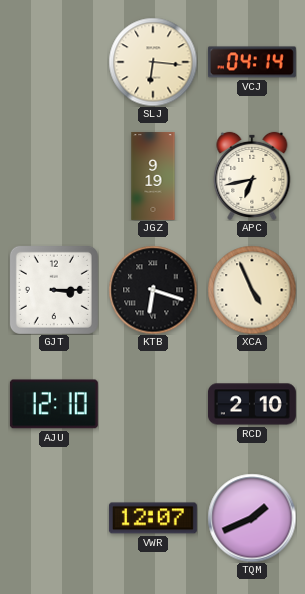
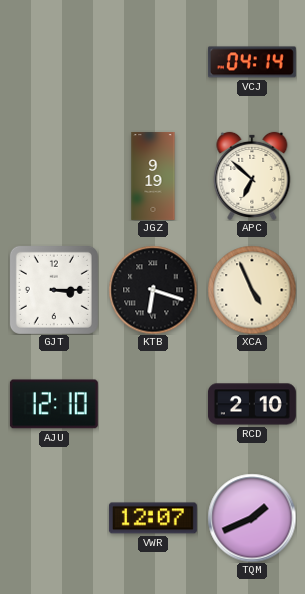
SLJ: 6:16 -> none (153, 62)
APC: 6:43 -> 6:52 (252, 176)
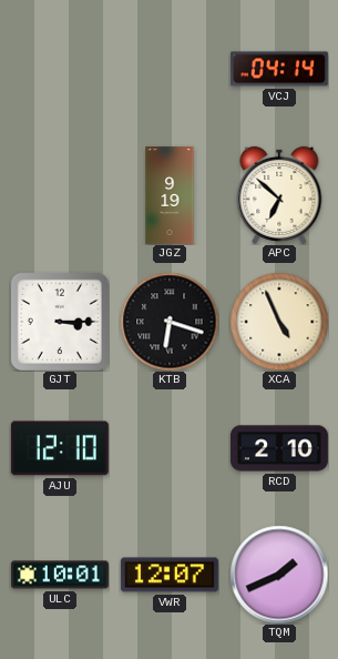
ULC: none -> 10:01 (60, 575)
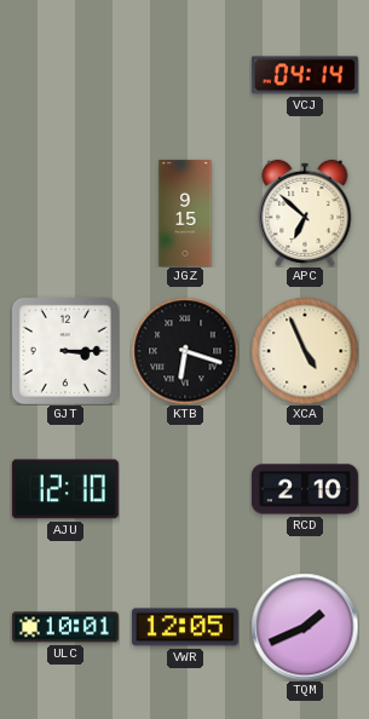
JGZ: 9:19 -> 9:15 (185, 213)
VWR: 12:07 -> 12:05 (185, 627)
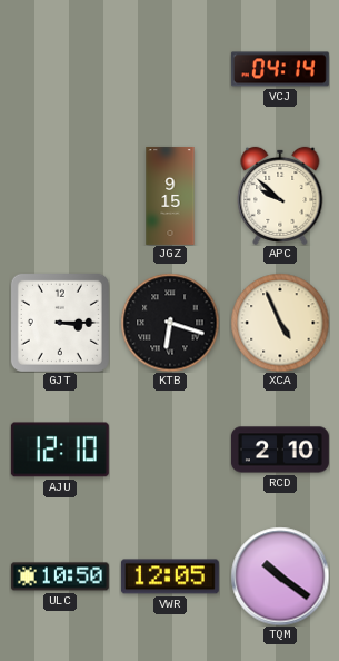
APC: 6:52 -> 9:52 (280, 196)
ULC: 10:01 -> 10:50 (60, 576)
TQM: 1:41 -> 10:21 (280, 576)
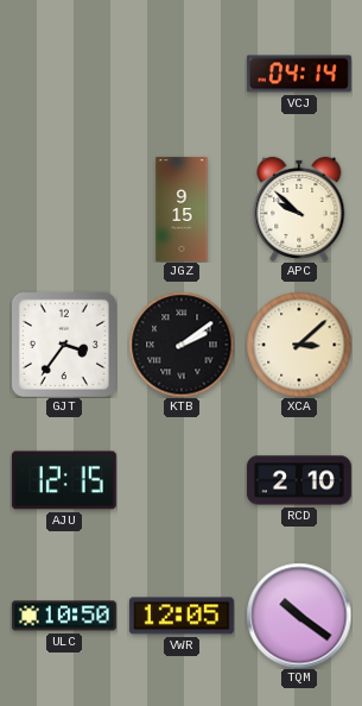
GJT: 3:15 -> 3:36 (64, 345)
KTB: 6:18 -> 2:09 (182, 345)
XCA: 4:56 -> 3:08 (299, 345)
AJU: 12:10 -> 12:15 (64, 480)
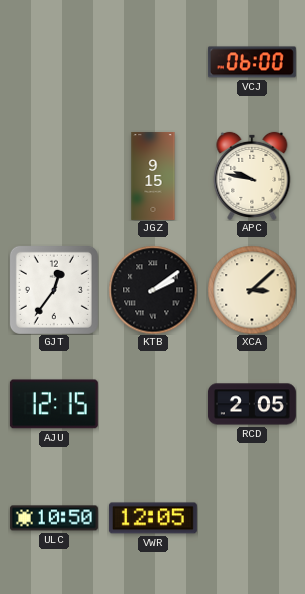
VCJ: 04:14 -> 06:00 (252, 62)
APC: 9:52 -> 9:47 (252, 176)
GJT: 3:36 -> 12:36 (54, 290)
RCD: 2:10 -> 2:05 (252, 404)
TQM: 10:21 -> none (299, 616)
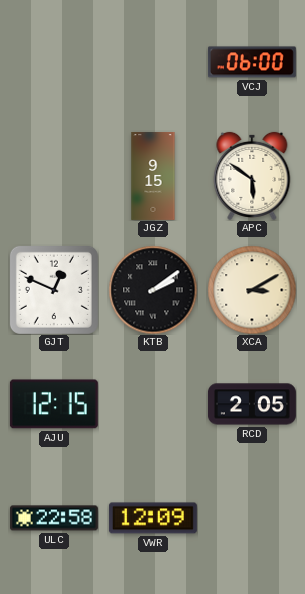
APC: 9:47 -> 5:51 (252, 176)
GJT: 12:36 -> 12:49 (54, 290)
XCA: 3:08 -> 3:10 (252, 290)
ULC: 10:50 -> 22:58 (54, 518)
VWR: 12:05 -> 12:09 (153, 518)
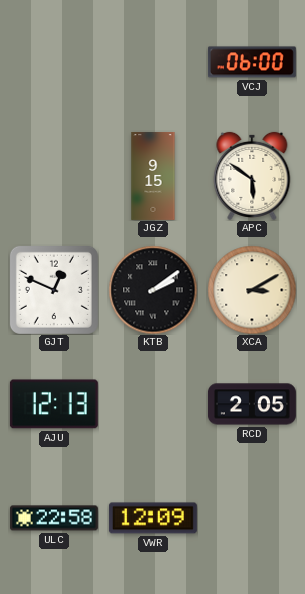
AJU: 12:15 -> 12:13 (54, 404)
